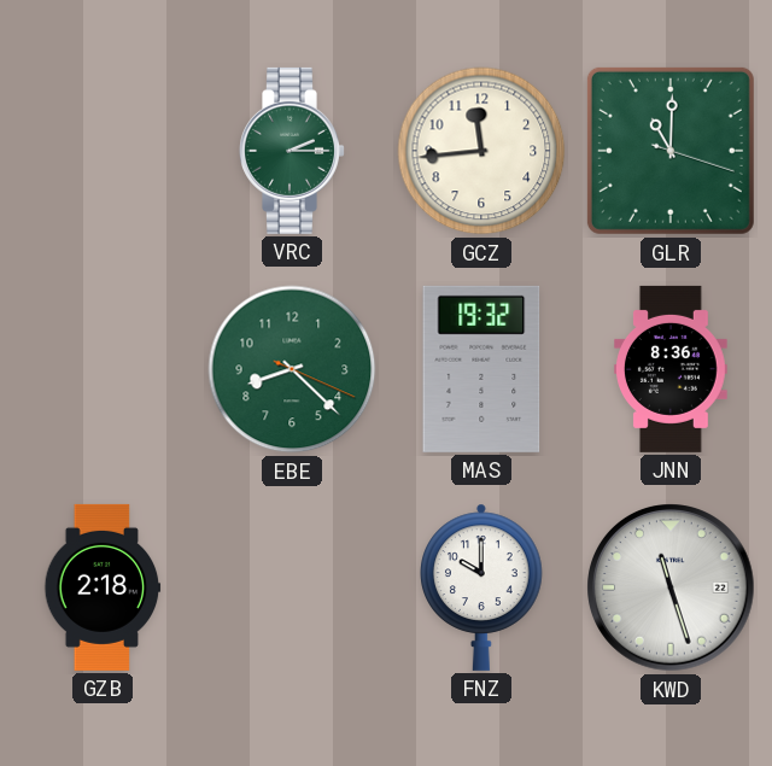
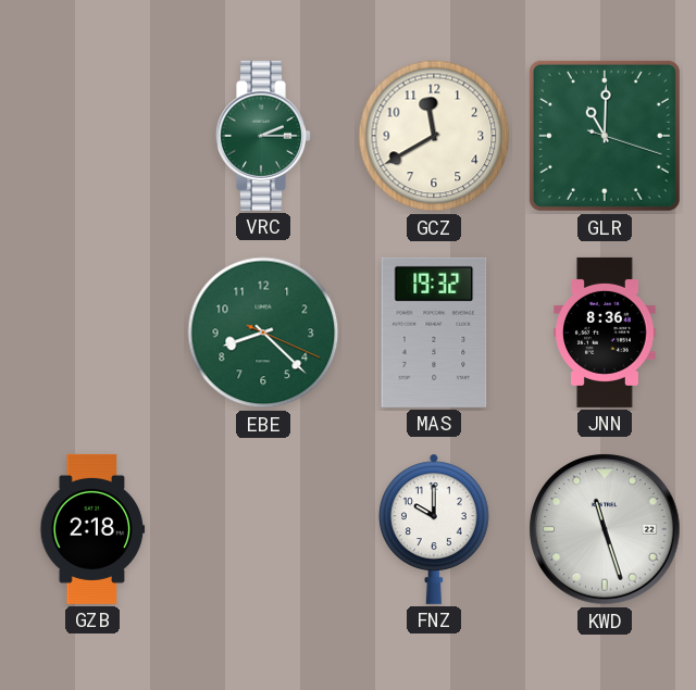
GCZ: 11:44 -> 11:40 (434, 136)
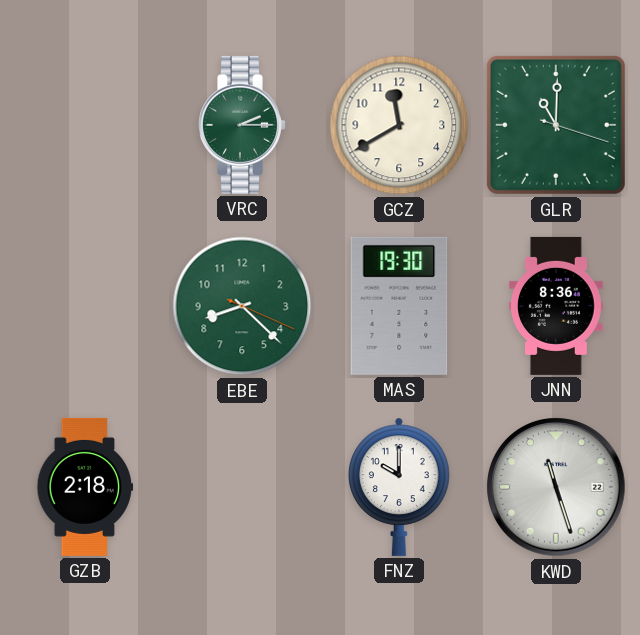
MAS: 19:32 -> 19:30 (399, 306)
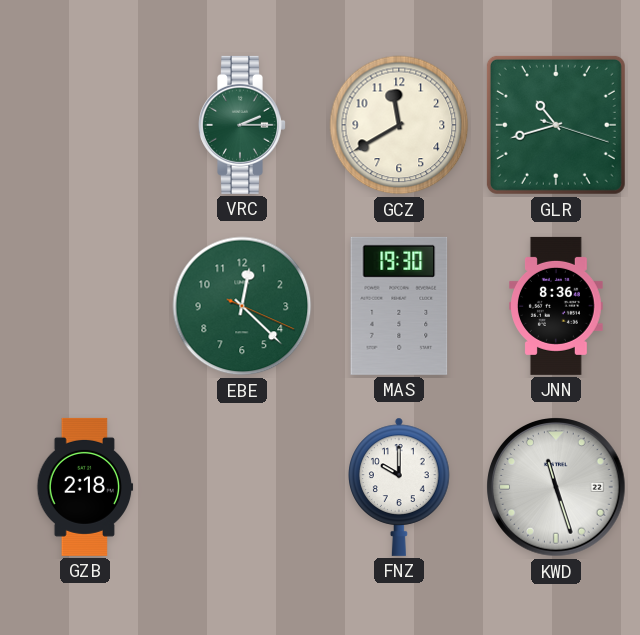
GLR: 11:00 -> 10:42 (556, 125)
EBE: 8:22 -> 12:22 (242, 306)
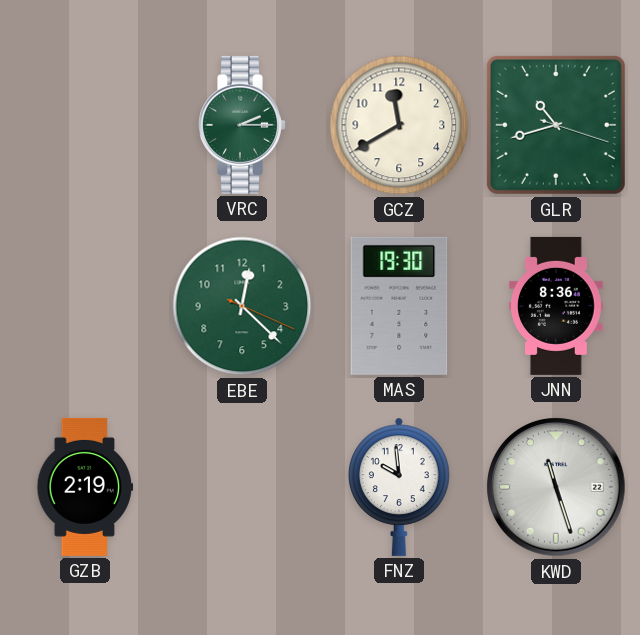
GZB: 2:18 -> 2:19 (85, 487)
FNZ: 10:00 -> 9:59 (400, 487)
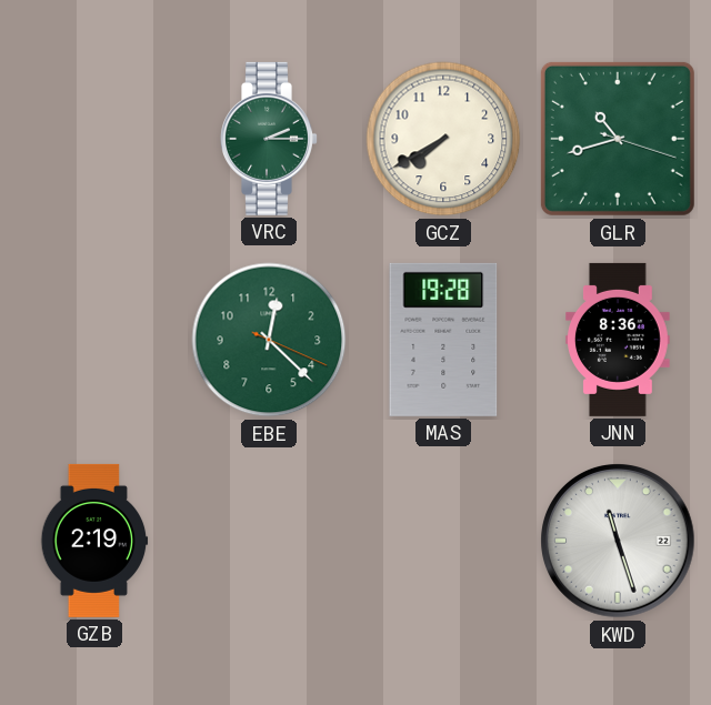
GCZ: 11:40 -> 7:40 (443, 139)
MAS: 19:30 -> 19:28 (443, 340)
FNZ: 9:59 -> none (400, 487)
